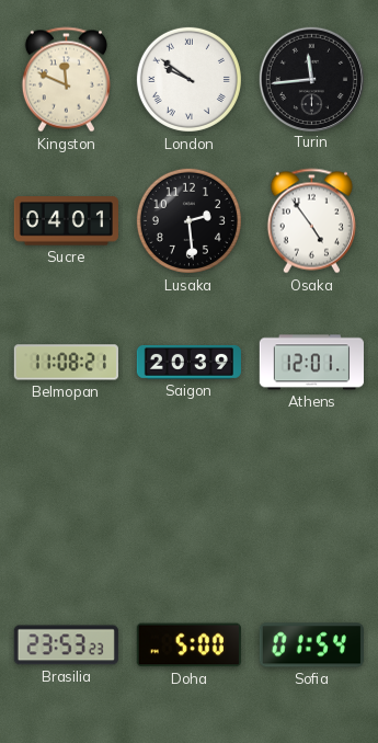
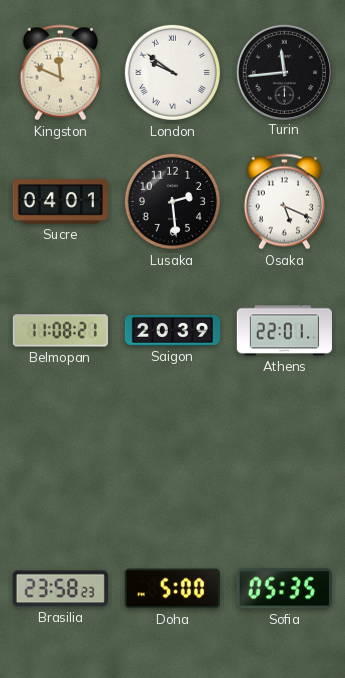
Osaka: 4:54 -> 5:19 (284, 202)
Athens: 12:01 -> 22:01 (284, 331)
Brasilia: 23:53 -> 23:58 (60, 589)
Sofia: 01:54 -> 05:35 (284, 589)
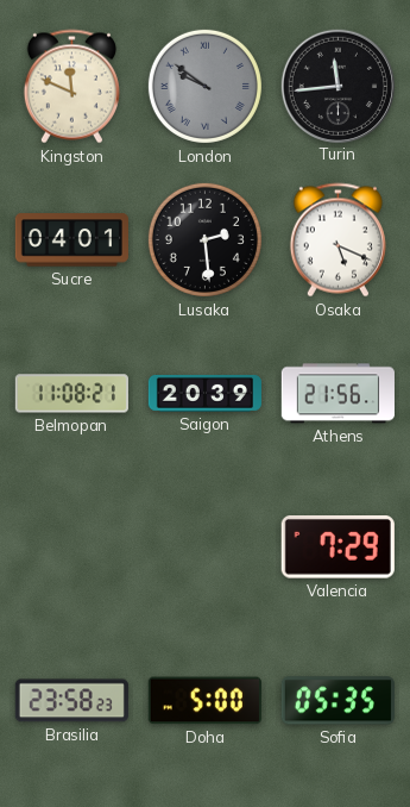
London dial: white -> grey (204, 86)
Athens: 22:01 -> 21:56 (338, 394)
Valencia: none -> 7:29 (338, 548)
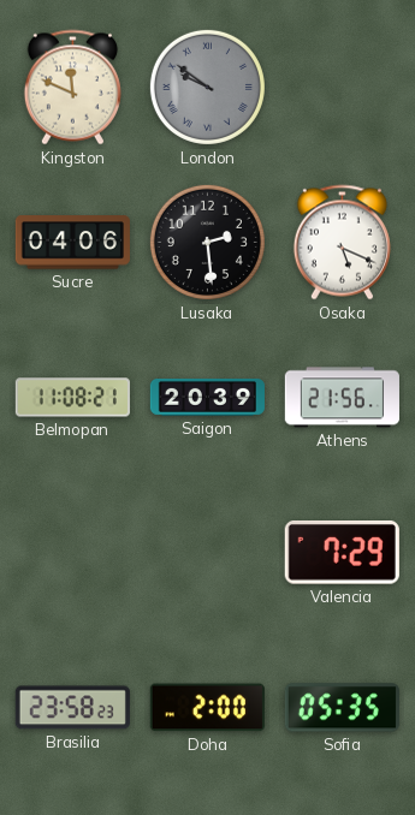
Turin: 11:44 -> none (338, 86)
Sucre: 04:01 -> 04:06 (72, 243)
Doha: 5:00 -> 2:00 (207, 708)
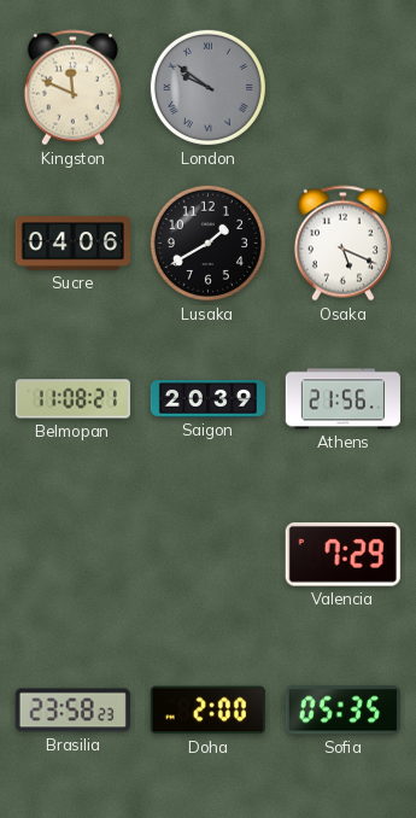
Lusaka: 2:29 -> 1:40 (207, 243)
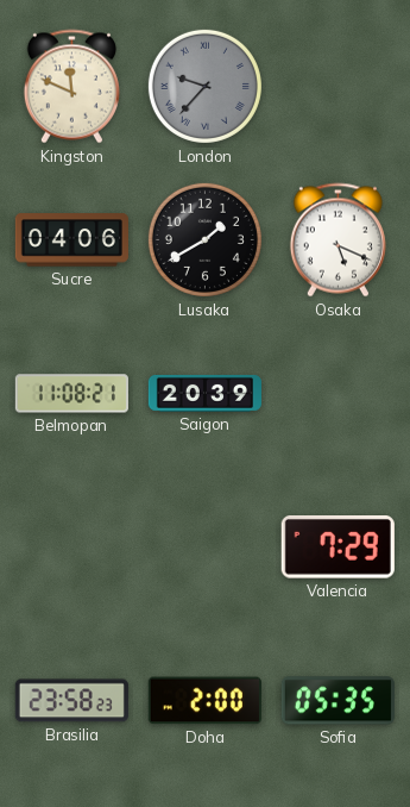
London: 9:51 -> 9:37 (204, 86)
Athens: 21:56 -> none (342, 399)
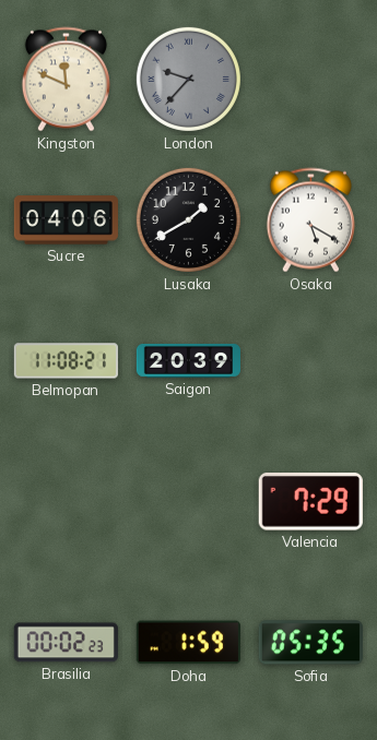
Osaka: 5:19 -> 5:20 (310, 220)
Brasilia: 23:58 -> 00:02 (66, 643)
Doha: 2:00 -> 1:59 (188, 643)
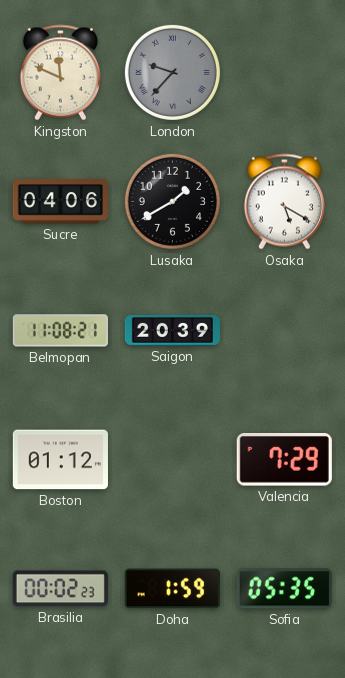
Boston: none -> 01:12 (60, 460)
